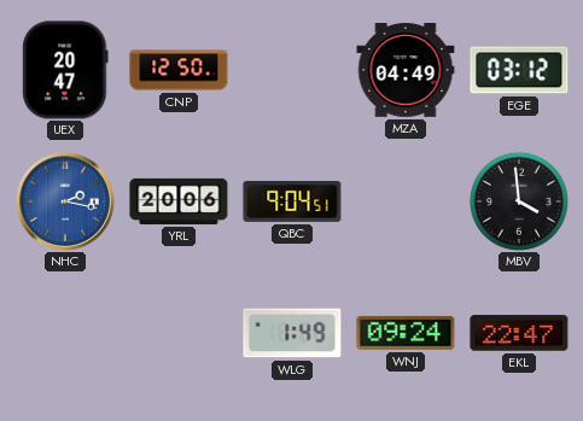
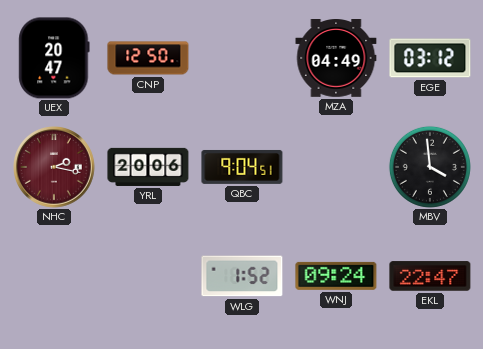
NHC dial: blue -> burgundy (55, 168)
WLG: 1:49 -> 1:52 (242, 276)
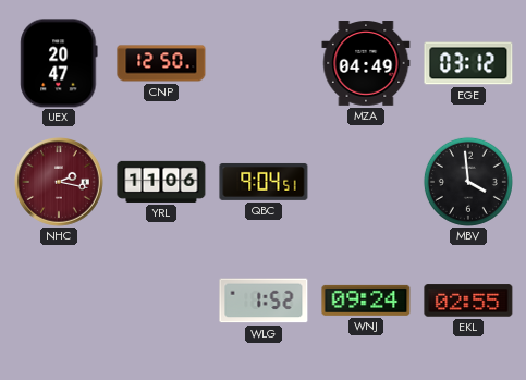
YRL: 20:06 -> 11:06 (161, 182)
EKL: 22:47 -> 02:55 (468, 301)
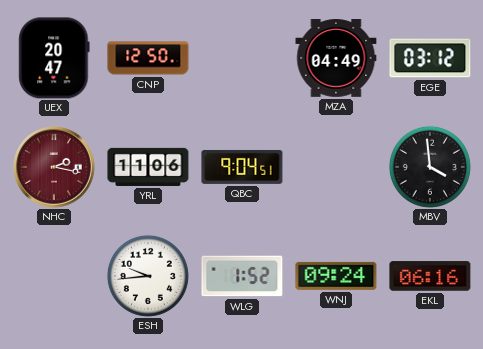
ESH: none -> 9:44 (148, 276)
EKL: 02:55 -> 06:16 (430, 276)
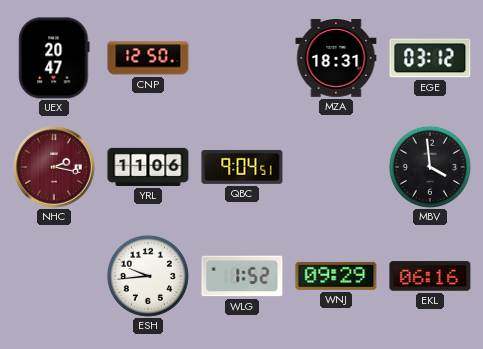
MZA: 04:49 -> 18:31 (336, 59)
WNJ: 09:24 -> 09:29 (336, 276)
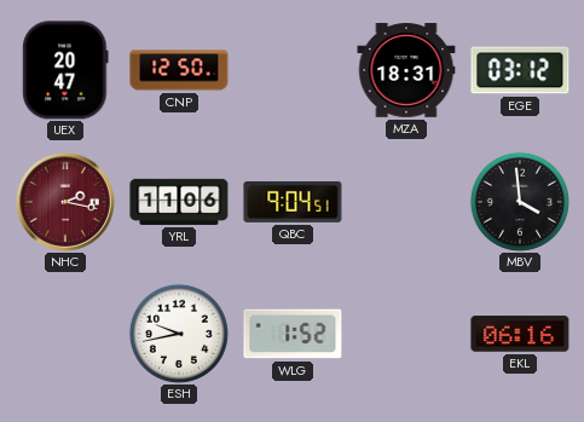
ESH: 9:44 -> 9:43 (179, 334)
WNJ: 09:29 -> none (336, 276)
